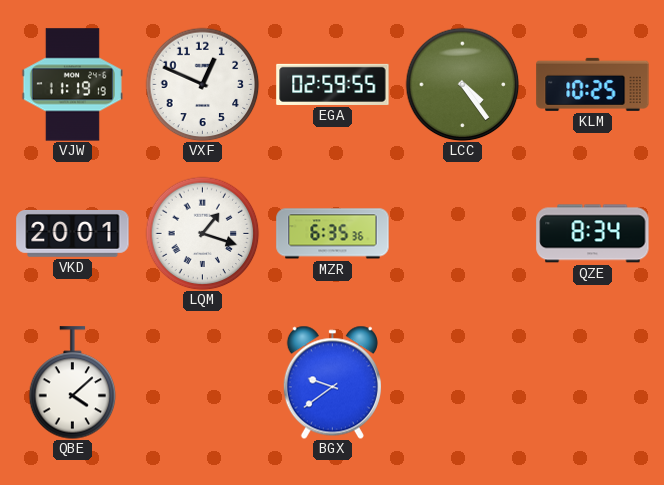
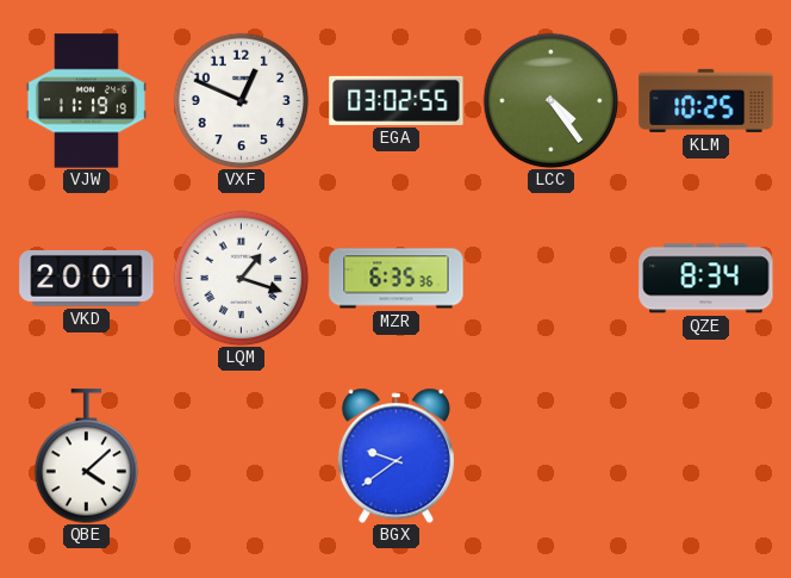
EGA: 02:59 -> 03:02 (397, 100)
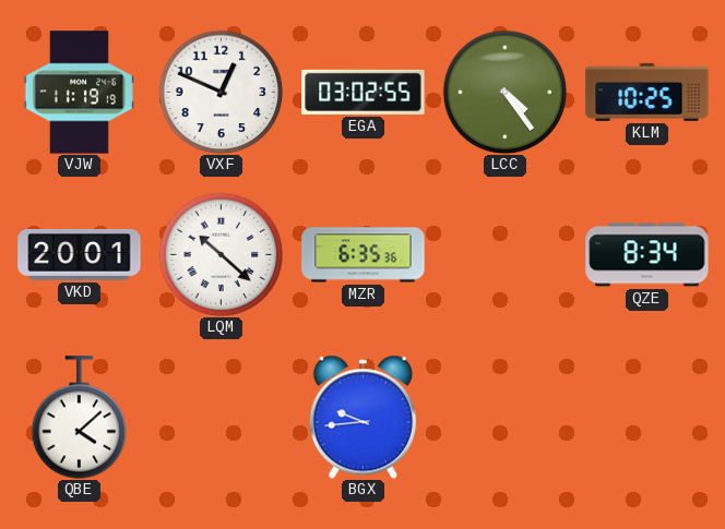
LQM: 1:18 -> 10:22 (221, 254)
BGX: 9:39 -> 9:44 (362, 417)
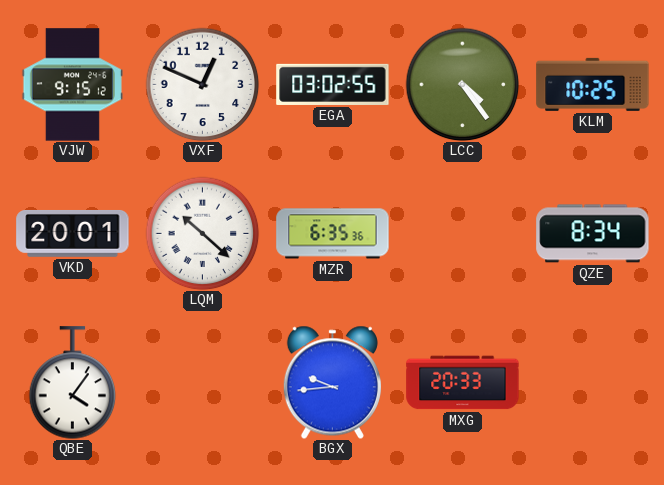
VJW: 11:19 -> 9:15 (72, 85)
QBE: 4:08 -> 4:06 (73, 383)
MXG: none -> 20:33 (463, 383)
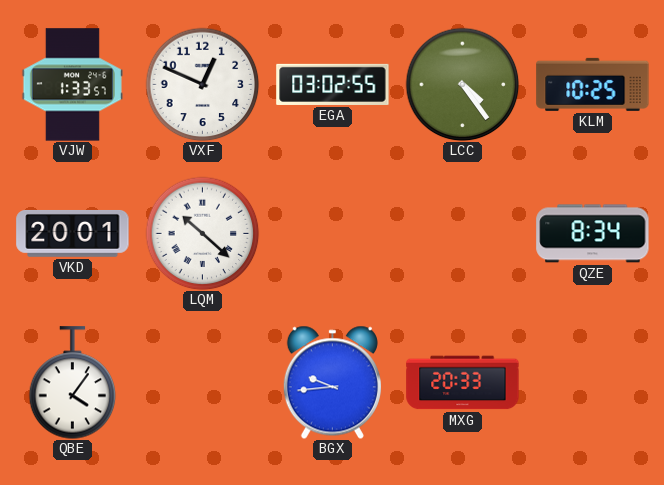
VJW: 9:15 -> 1:33 (72, 85)
MZR: 6:35 -> none (333, 234)
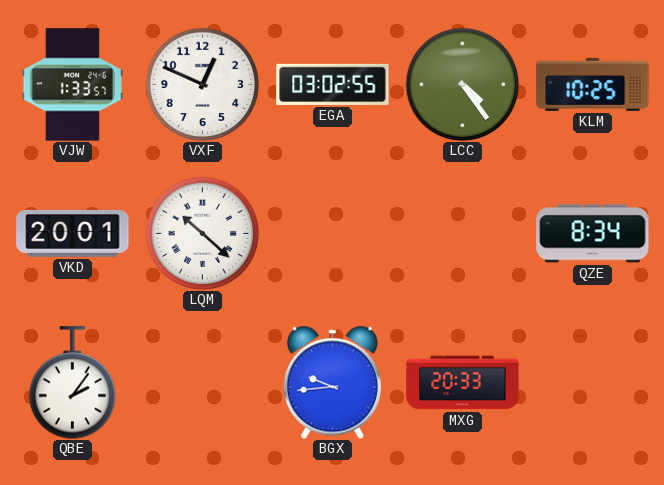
QBE: 4:06 -> 2:06 (73, 383)
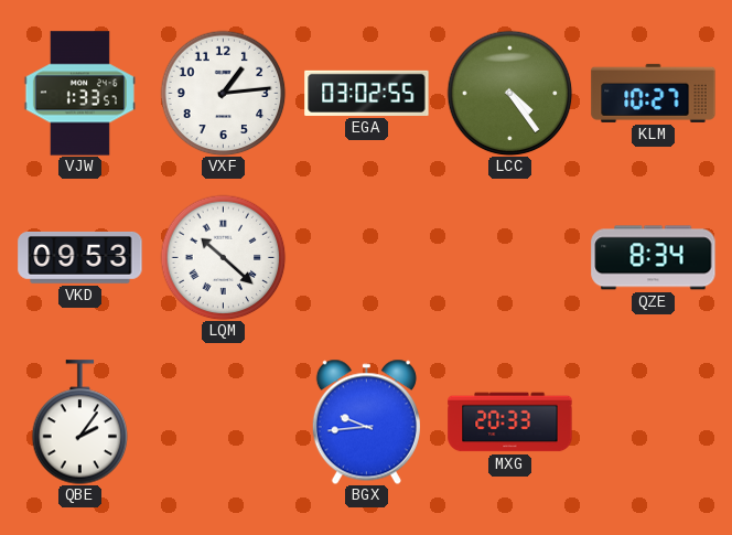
VXF: 12:49 -> 1:14 (223, 93)
KLM: 10:25 -> 10:27 (654, 93)
VKD: 20:01 -> 09:53 (80, 257)
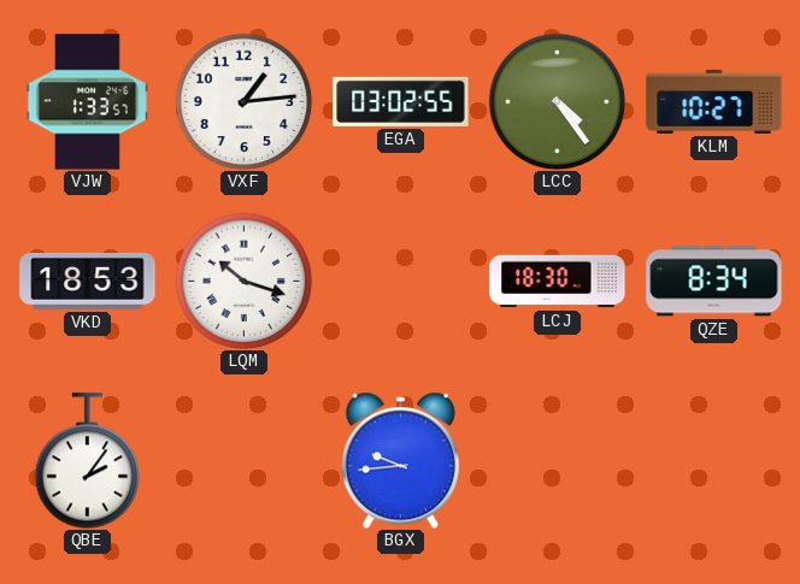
VKD: 09:53 -> 18:53 (88, 281)
LQM: 10:22 -> 10:18 (243, 281)
LCJ: none -> 18:30 (558, 282)
MXG: 20:33 -> none (510, 422)
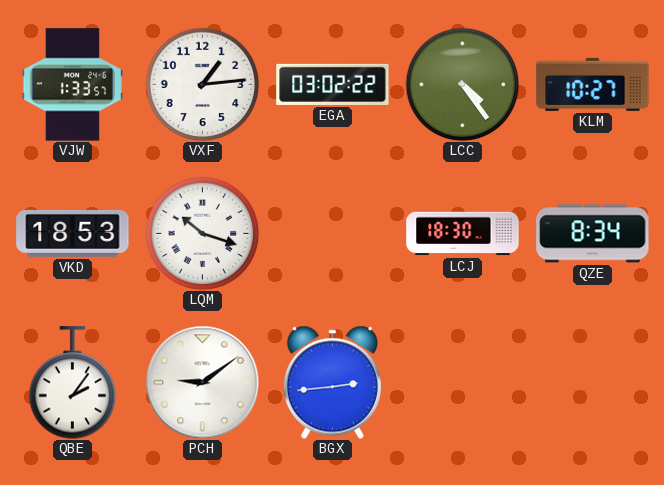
EGA: 03:02:55 -> 03:02:22 (333, 84)
PCH: none -> 9:09 (202, 382)
BGX: 9:44 -> 2:44 (332, 382)
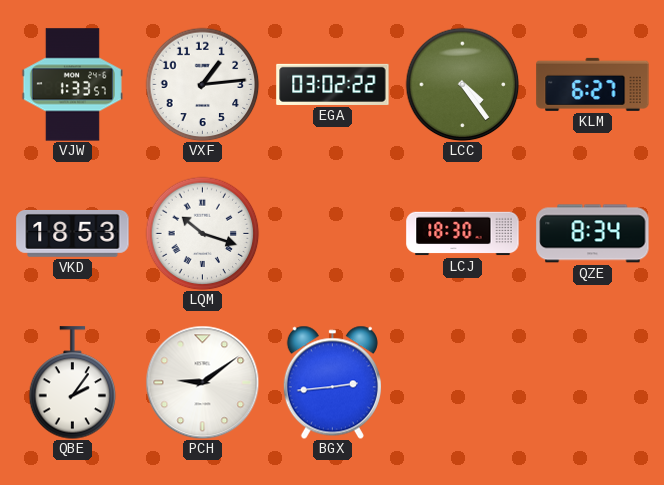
KLM: 10:27 -> 6:27 (593, 84)
